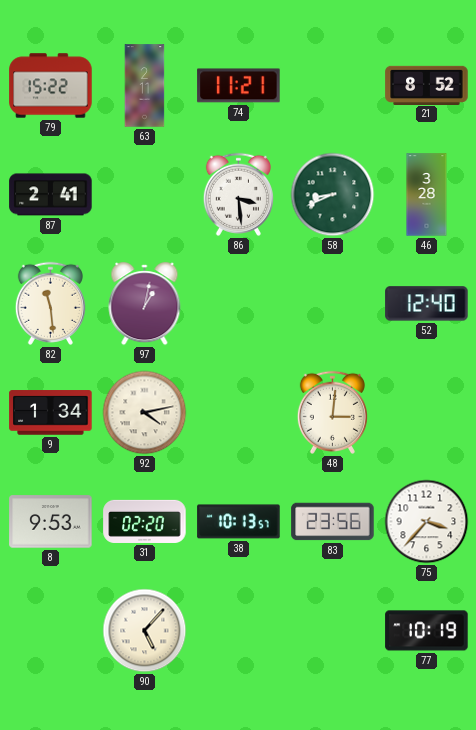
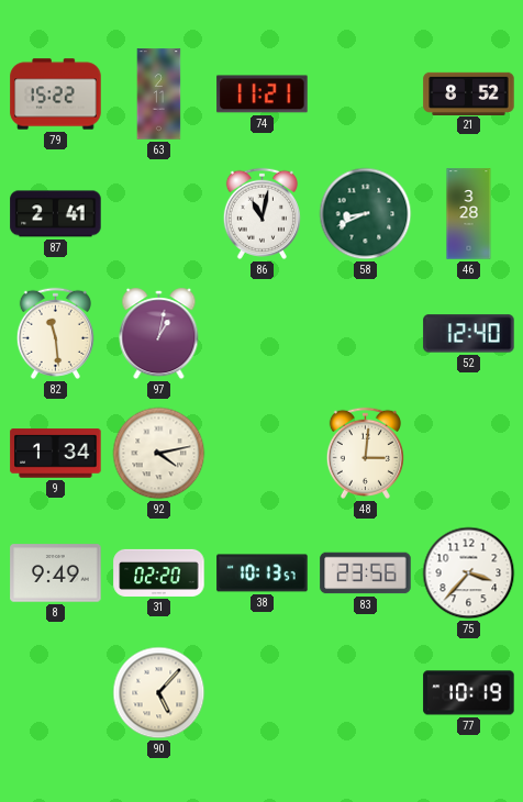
86: 3:29 -> 11:02 (261, 213)
8: 9:53 -> 9:49 (56, 573)
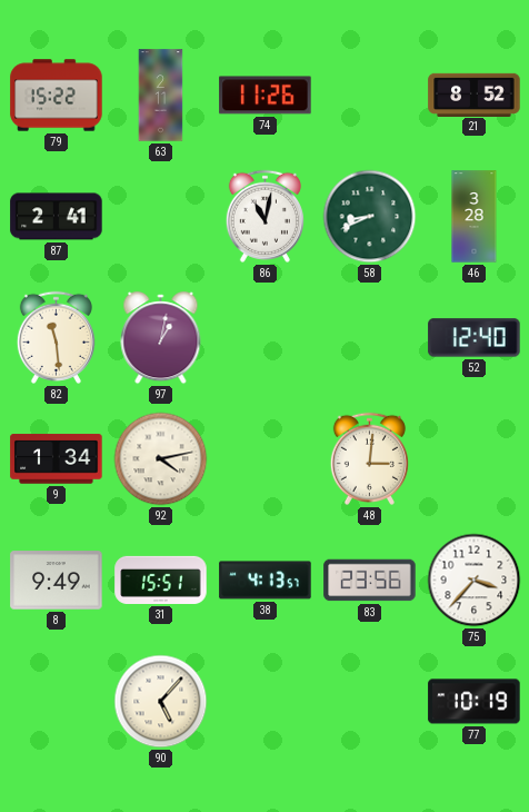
74: 11:21 -> 11:26 (266, 96)
31: 02:20 -> 15:51 (161, 580)
38: 10:13 -> 4:13 (266, 581)
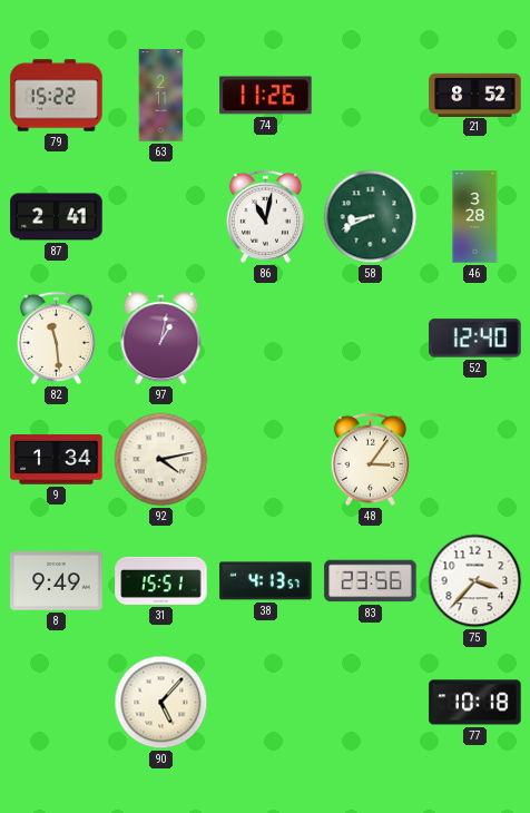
48: 3:01 -> 3:06 (370, 459)
77: 10:19 -> 10:18 (475, 703)
